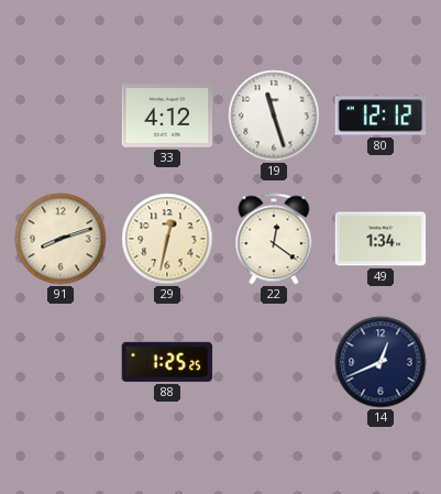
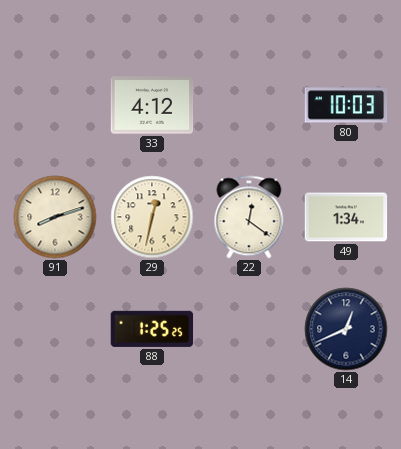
19: 11:27 -> none (274, 116)
80: 12:12 -> 10:03 (346, 105)
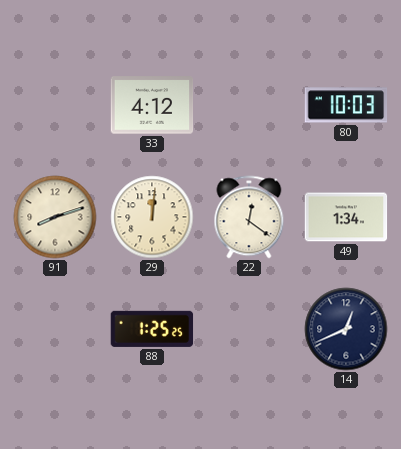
29: 12:32 -> 12:01 (152, 217)
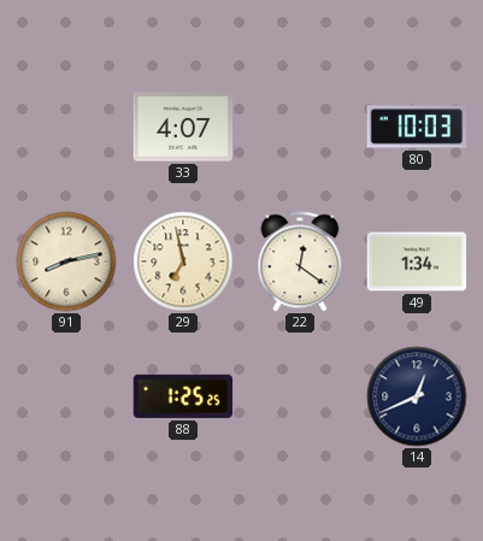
33: 4:12 -> 4:07 (183, 127)
91: 8:12 -> 8:13 (66, 261)
29: 12:01 -> 6:58 (183, 261)
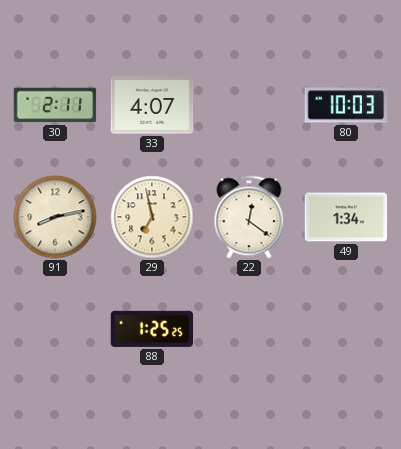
30: none -> 2:11 (55, 105)
14: 12:41 -> none (417, 396)
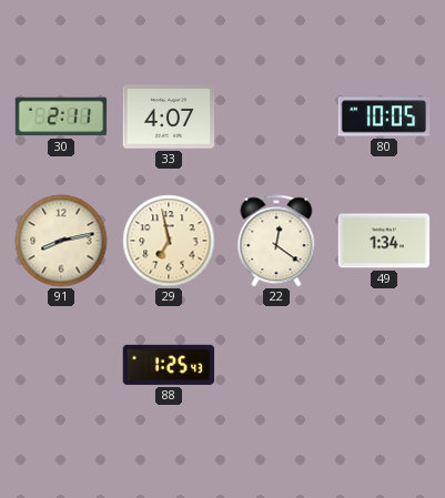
80: 10:03 -> 10:05 (384, 116)
88: 1:25:25 -> 1:25:43 (169, 365)
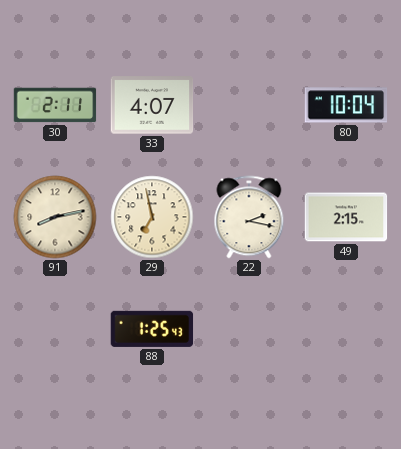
80: 10:05 -> 10:04 (346, 105)
22: 12:21 -> 2:17 (249, 217)
49: 1:34 -> 2:15 (346, 217)
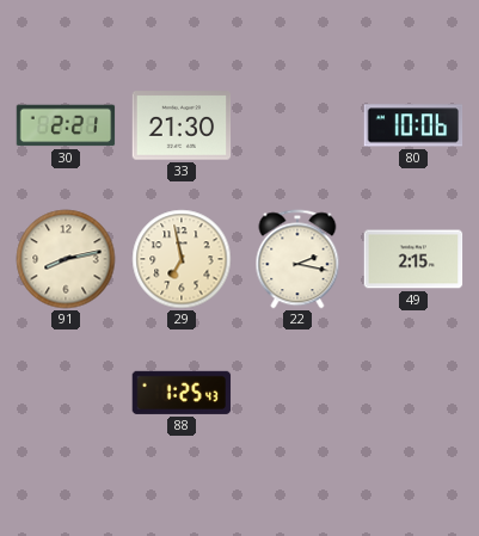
30: 2:11 -> 2:21 (66, 125)
33: 4:07 -> 21:30 (182, 125)
80: 10:04 -> 10:06 (413, 125)
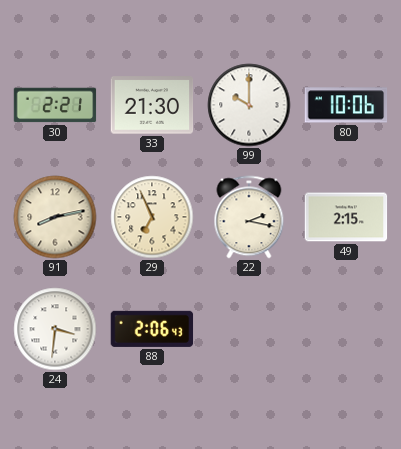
99: none -> 10:00 (249, 105)
29: 6:58 -> 6:56 (152, 217)
24: none -> 3:31 (55, 329)
88: 1:25 -> 2:06 (152, 329)
